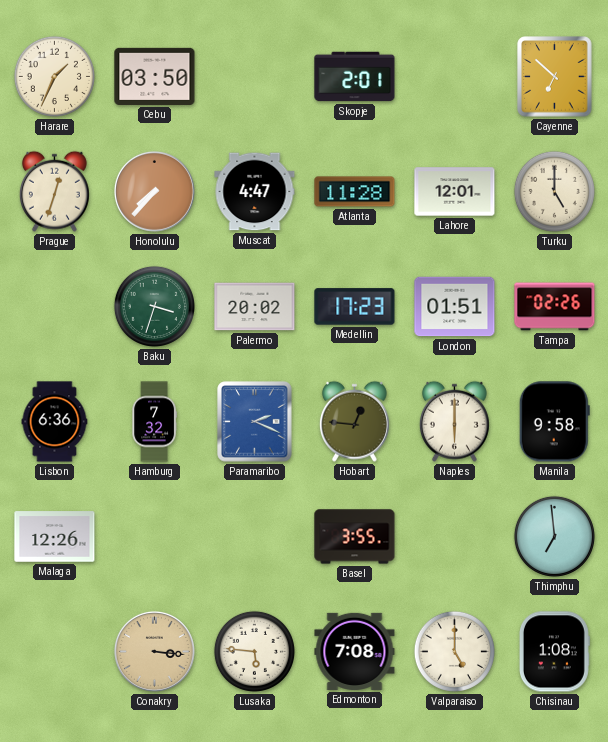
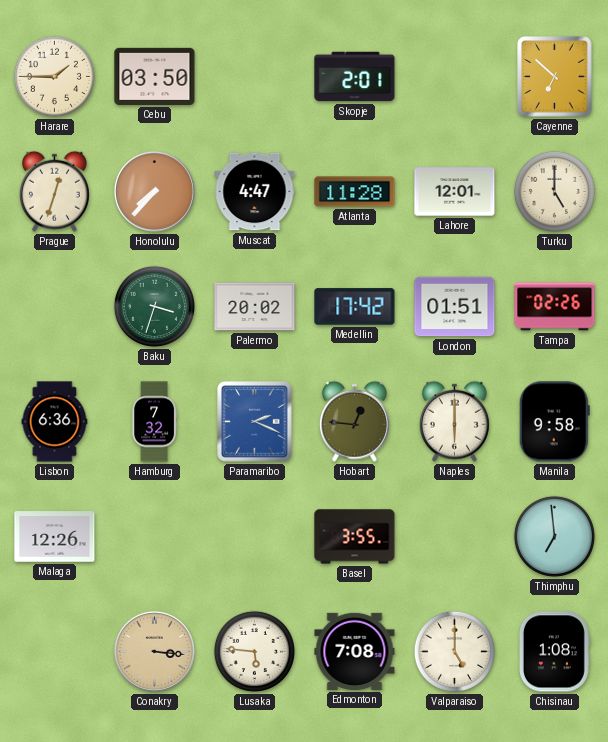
Harare: 1:34 -> 1:45 (54, 76)
Medellin: 17:23 -> 17:42 (355, 307)
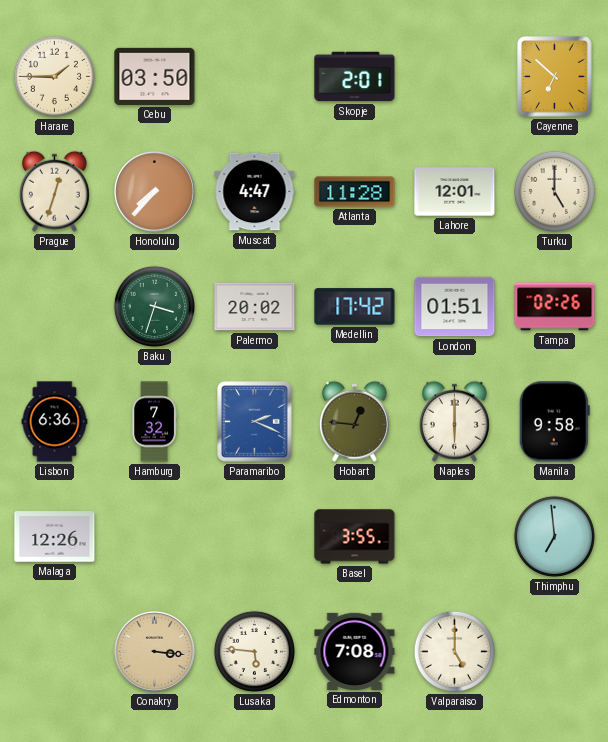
Chisinau: 1:08 -> none (554, 652)
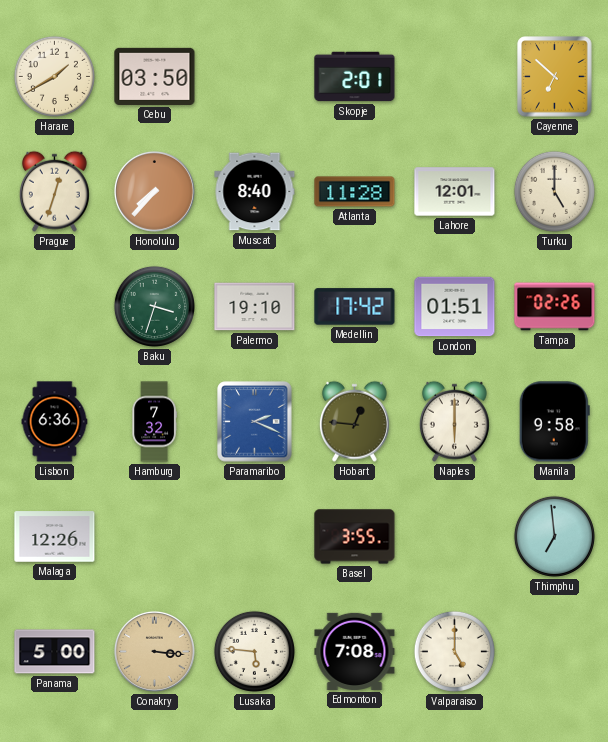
Harare: 1:45 -> 1:40 (54, 76)
Muscat: 4:47 -> 8:40 (255, 192)
Palermo: 20:02 -> 19:10 (255, 307)
Panama: none -> 5:00 (55, 652)
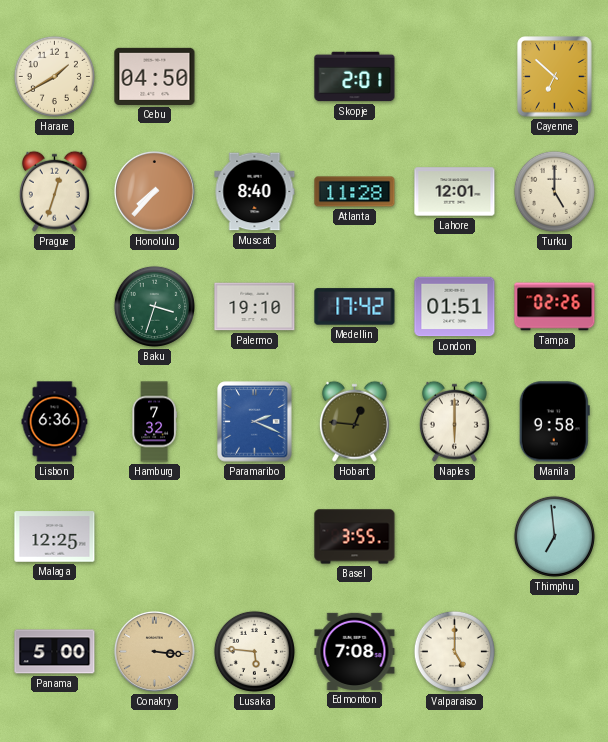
Cebu: 03:50 -> 04:50 (155, 76)
Malaga: 12:26 -> 12:25 (55, 537)
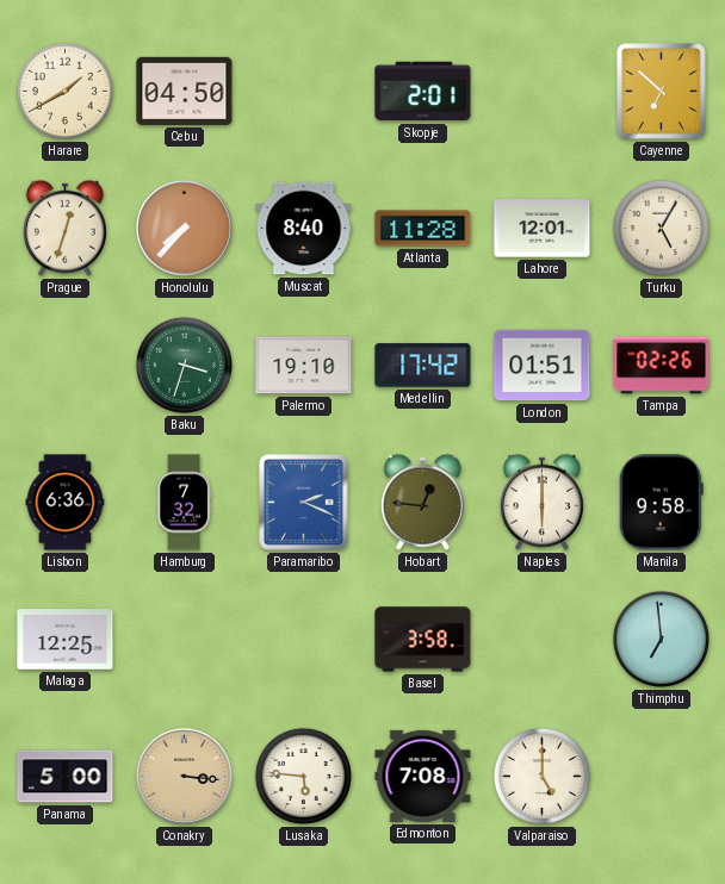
Turku: 5:00 -> 5:05 (661, 228)
Basel: 3:55 -> 3:58 (423, 640)
